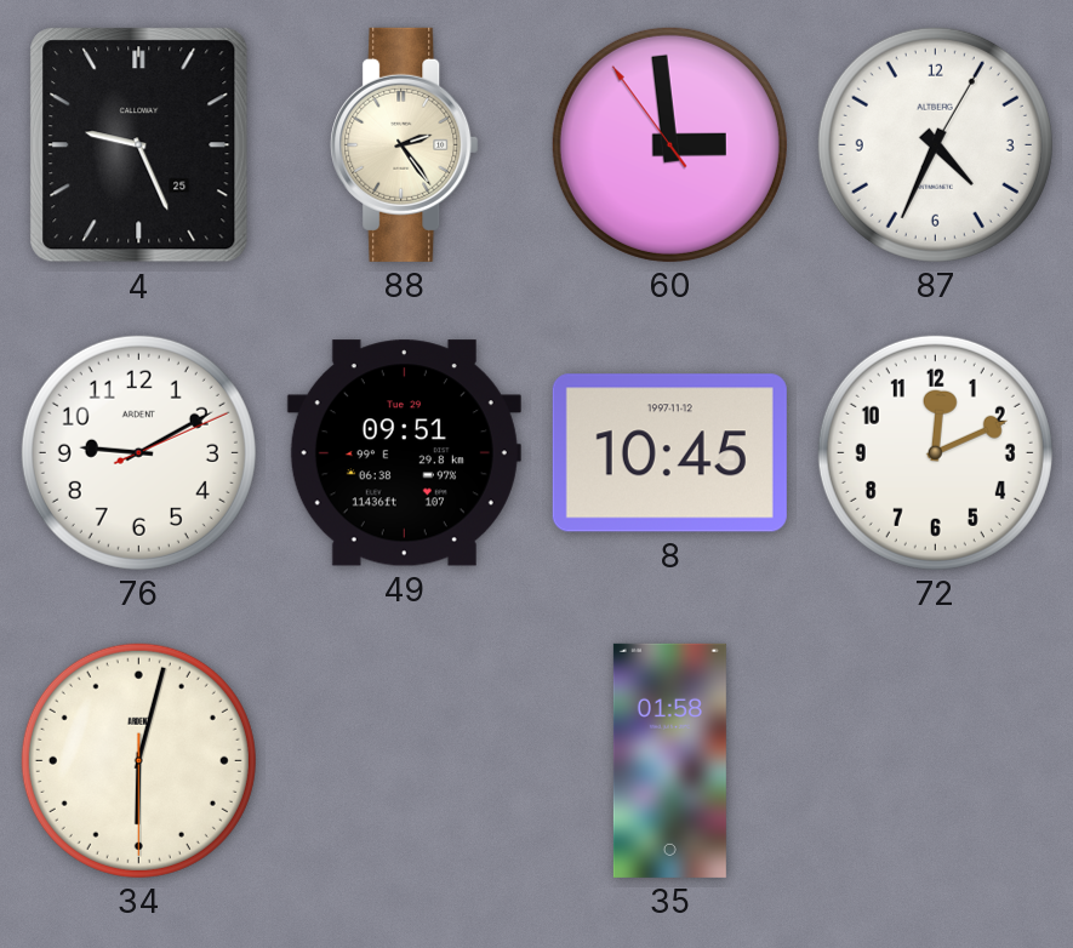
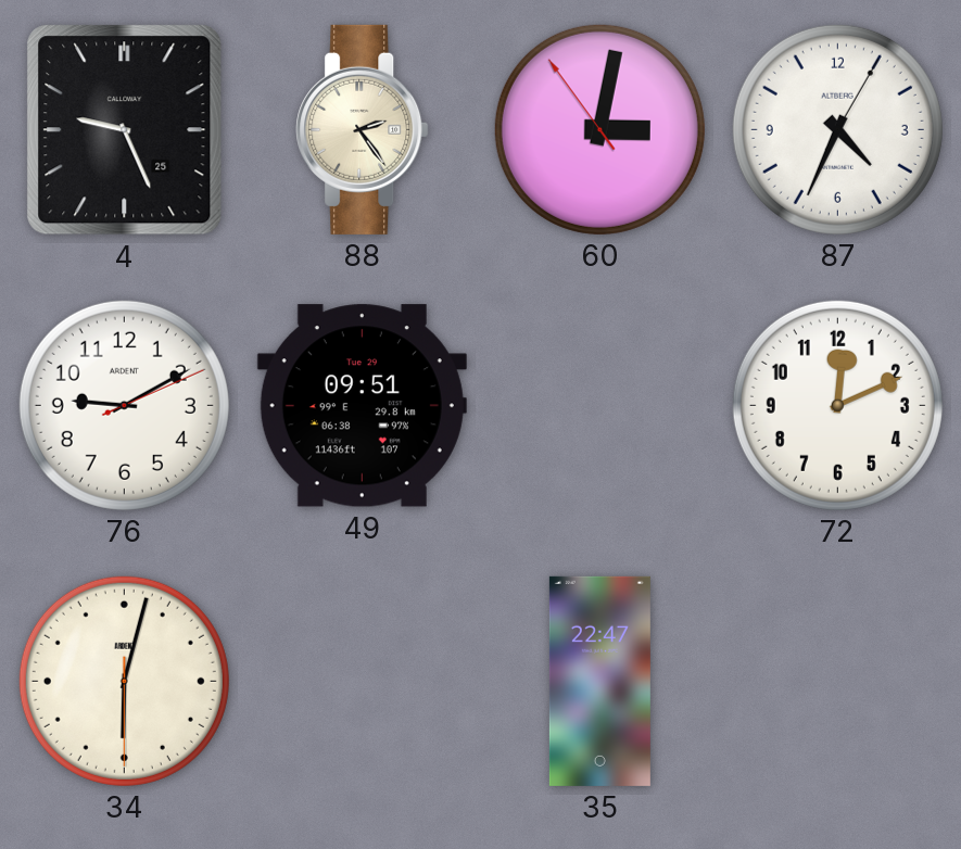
60: 2:58 -> 3:01 (599, 129)
8: 10:45 -> none (669, 453)
35: 01:58 -> 22:47 (599, 681)
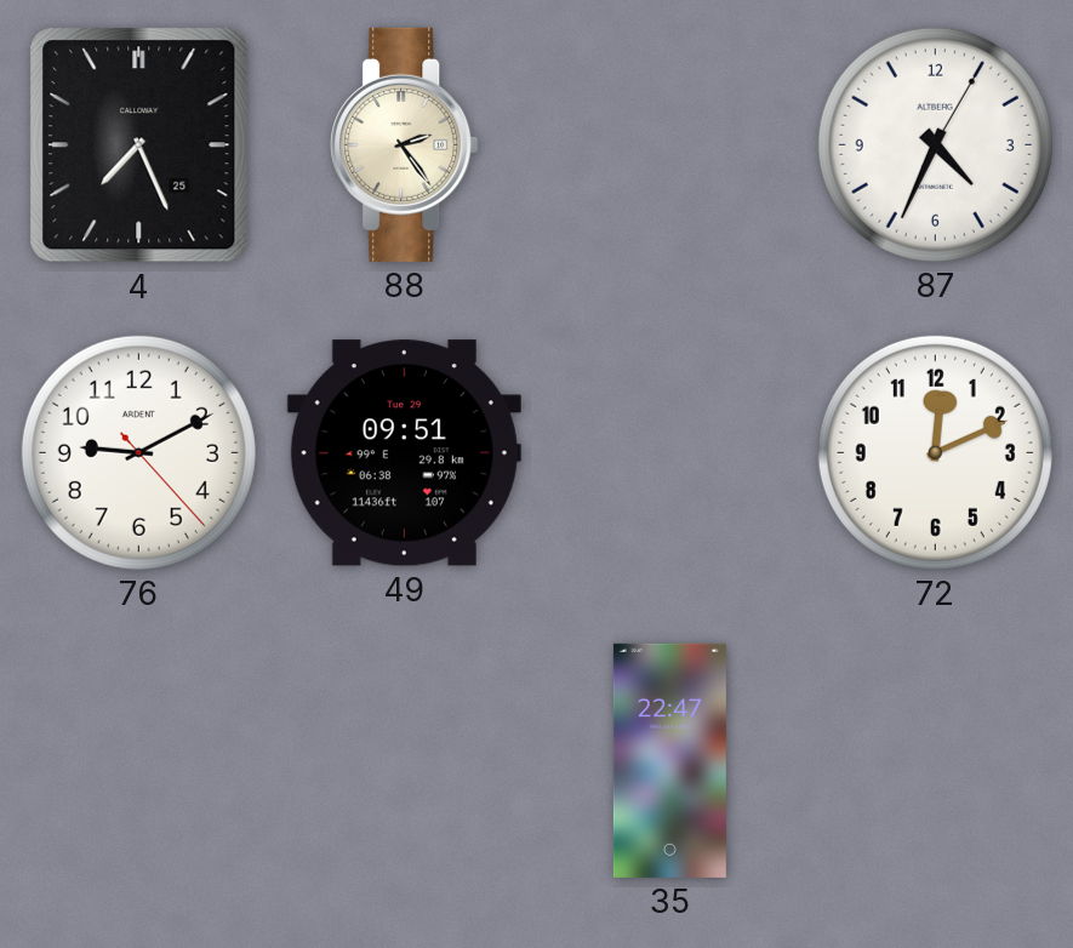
4: 9:26 -> 7:26 (139, 145)
60: 3:01 -> none (599, 129)
76: 9:10:11 -> 9:10:23 (138, 452)
34: 6:02 -> none (124, 681)
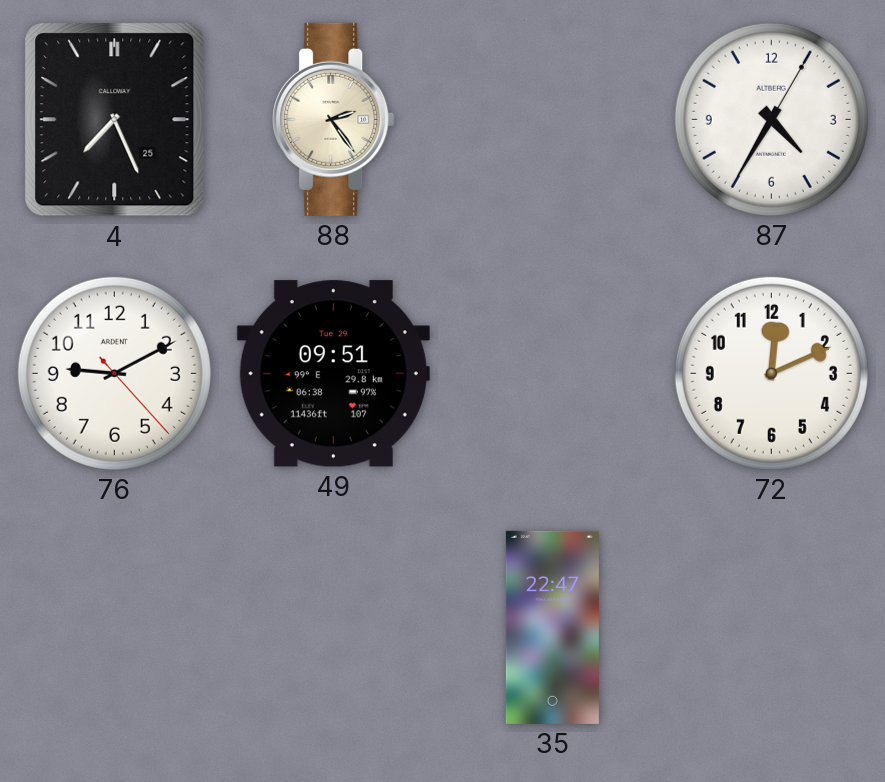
87: 4:34 -> 4:35 (771, 119)
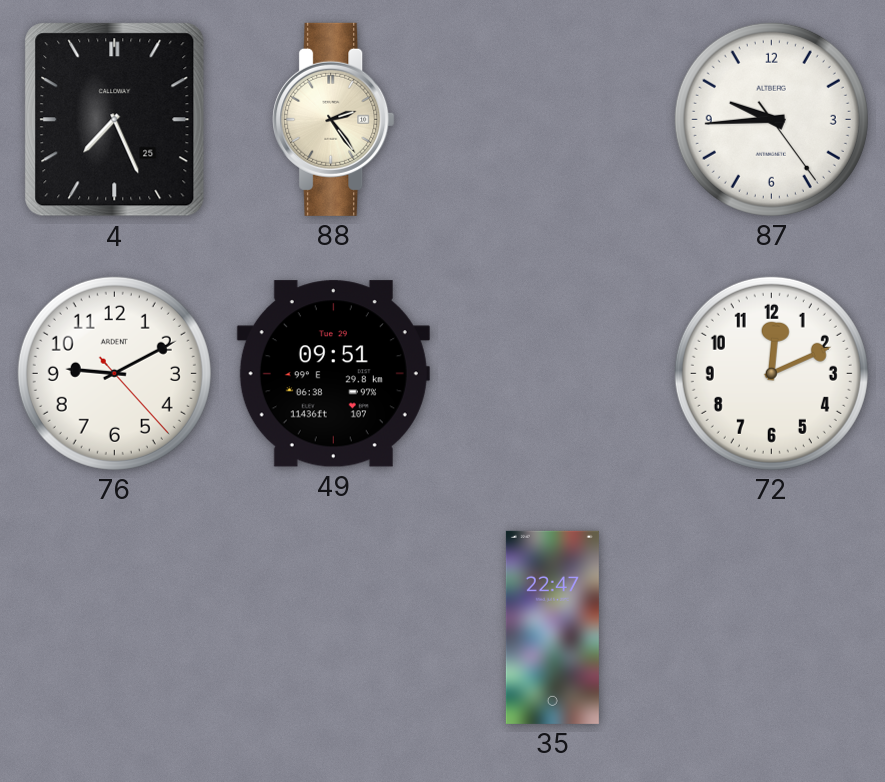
87: 4:35 -> 9:44 (771, 119)
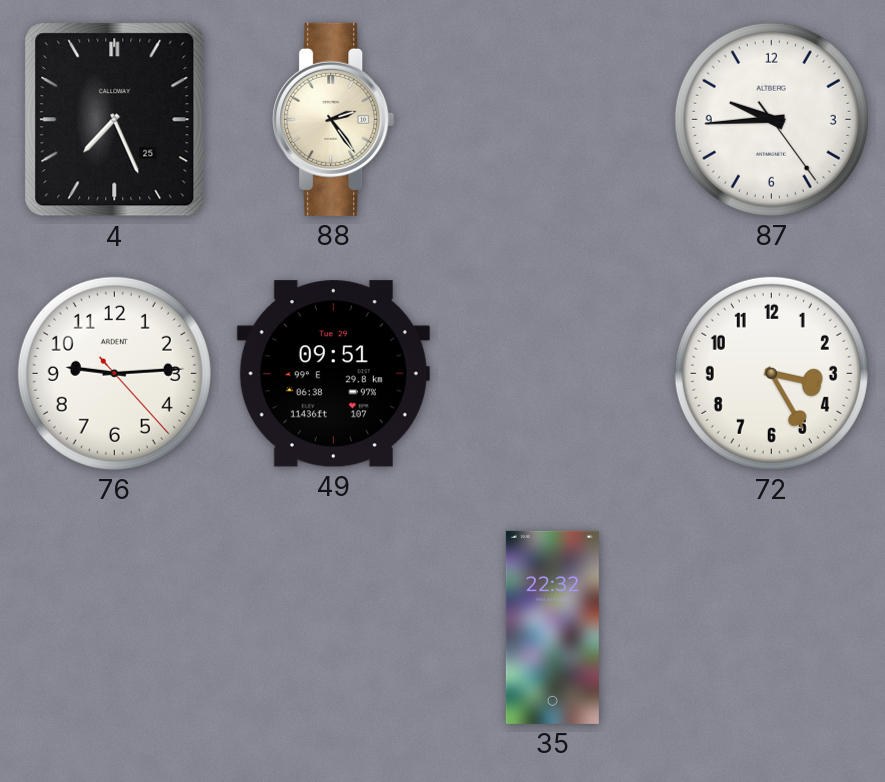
76: 9:10 -> 9:14 (114, 373)
72: 12:11 -> 3:25 (771, 373)
35: 22:47 -> 22:32 (552, 627)
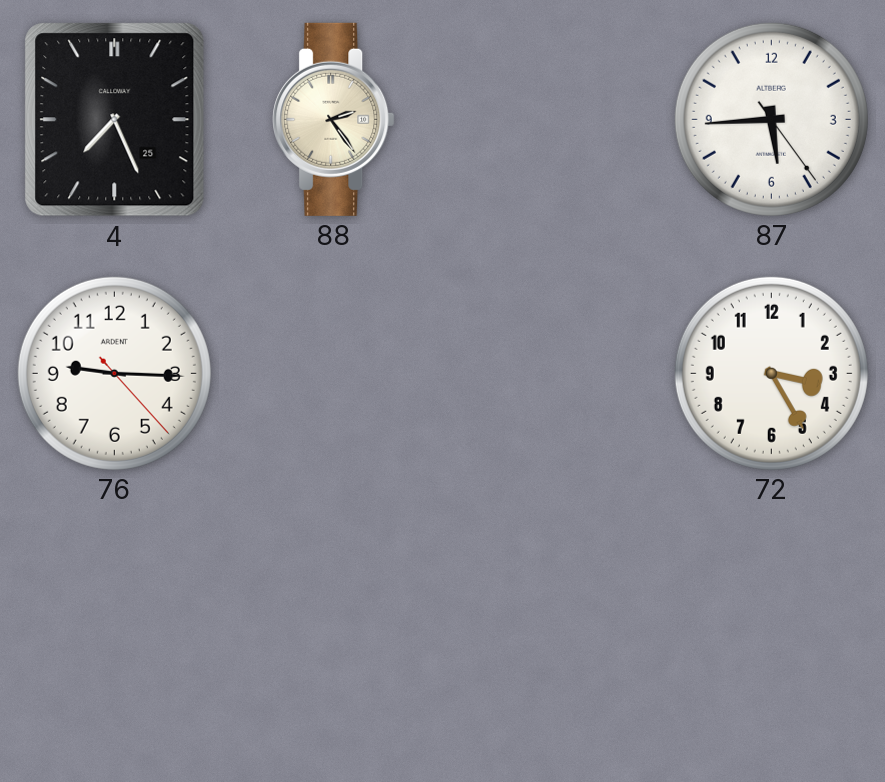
87: 9:44 -> 5:44 (771, 119)
76: 9:14 -> 9:15 (114, 373)
49: 09:51 -> none (333, 374)
35: 22:32 -> none (552, 627)
